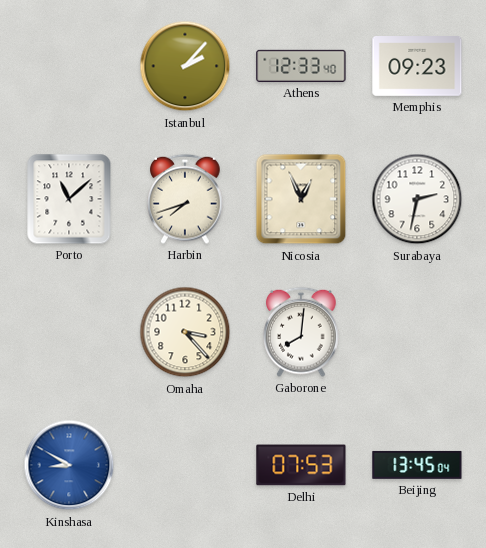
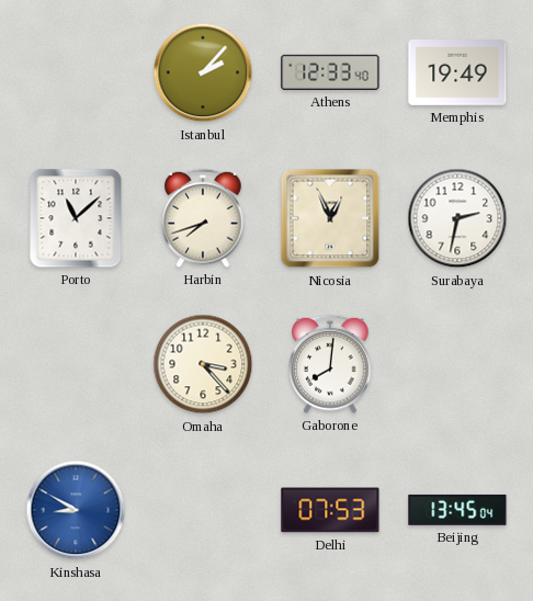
Memphis: 09:23 -> 19:49 (457, 73)
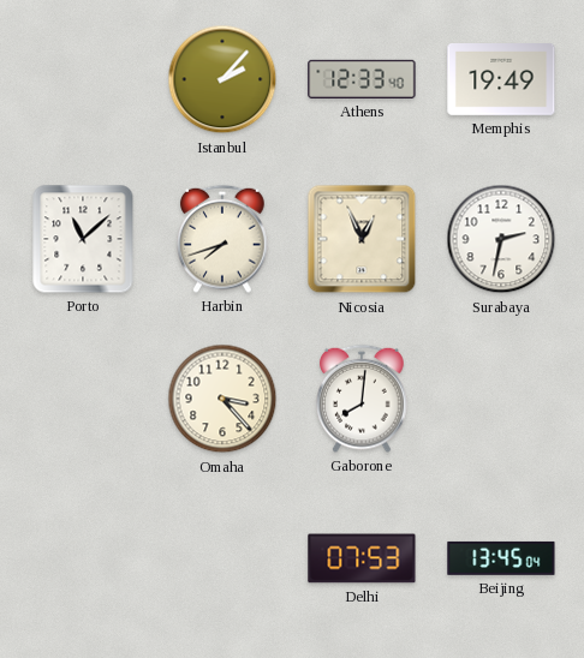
Kinshasa: 8:50 -> none (76, 510)
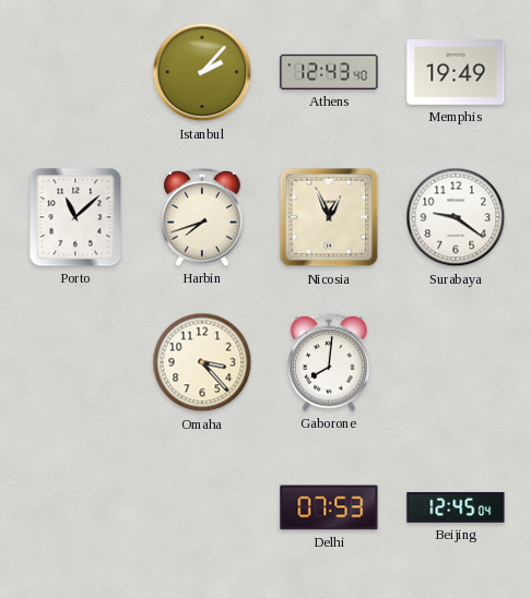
Athens: 12:33 -> 12:43 (329, 72)
Surabaya: 2:32 -> 9:21 (456, 217)
Beijing: 13:45 -> 12:45 (456, 507)
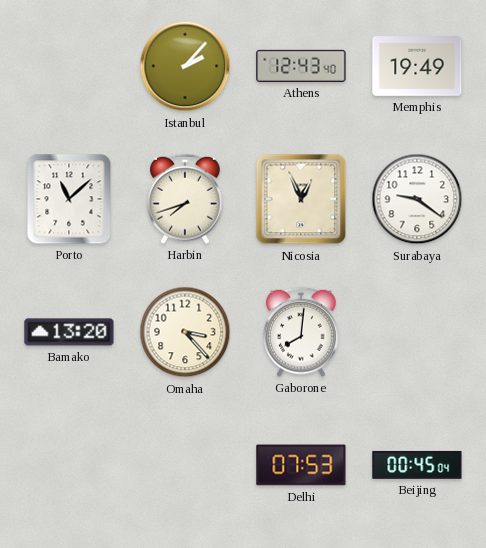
Bamako: none -> 13:20 (69, 332)
Beijing: 12:45 -> 00:45 (417, 465)
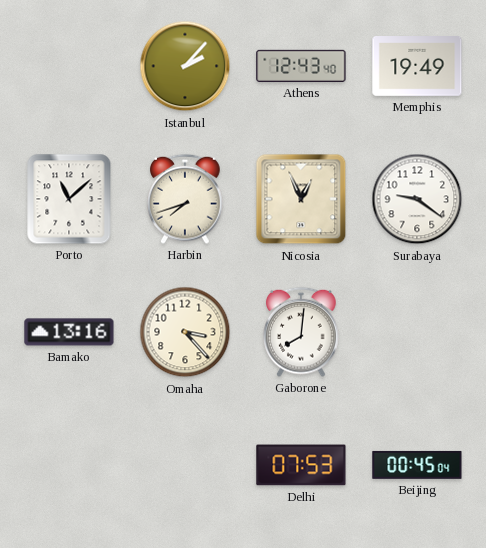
Bamako: 13:20 -> 13:16 (69, 332)
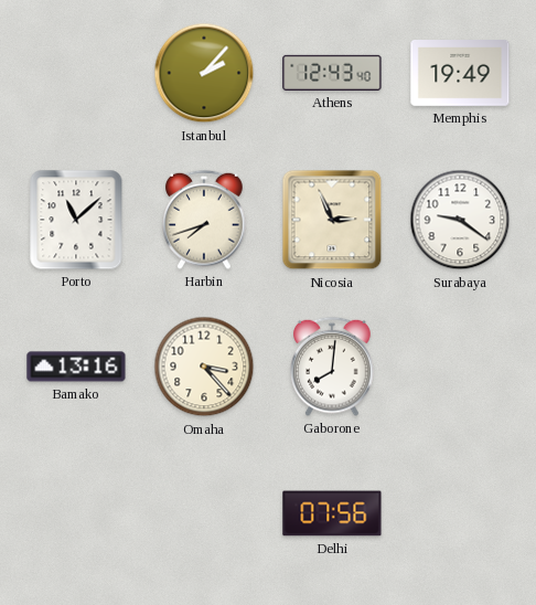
Nicosia: 12:56 -> 2:56 (332, 220)
Delhi: 07:53 -> 07:56 (332, 513)
Beijing: 00:45 -> none (417, 465)
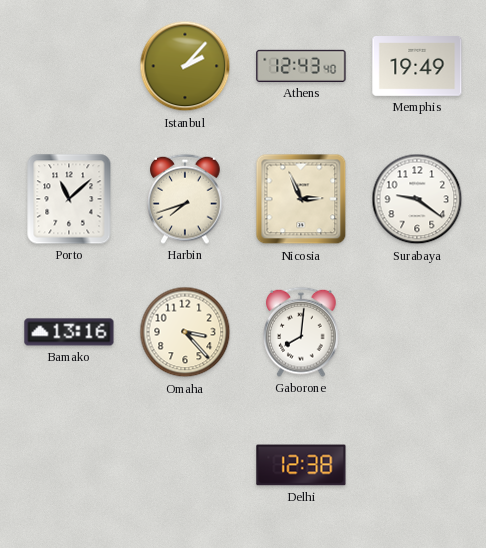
Delhi: 07:56 -> 12:38 (301, 465)
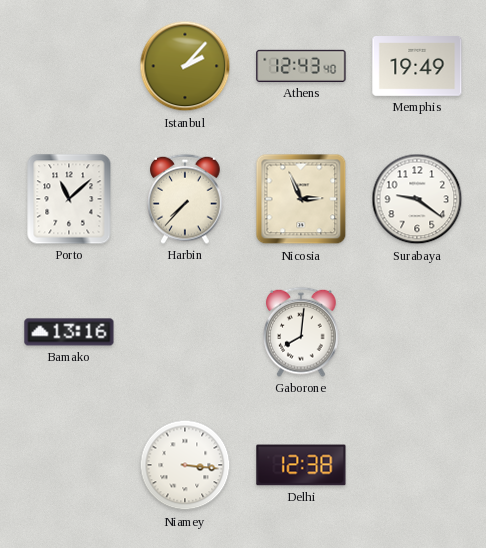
Harbin: 7:42 -> 7:37 (185, 199)
Omaha: 3:23 -> none (185, 332)
Niamey: none -> 3:16 (185, 465)
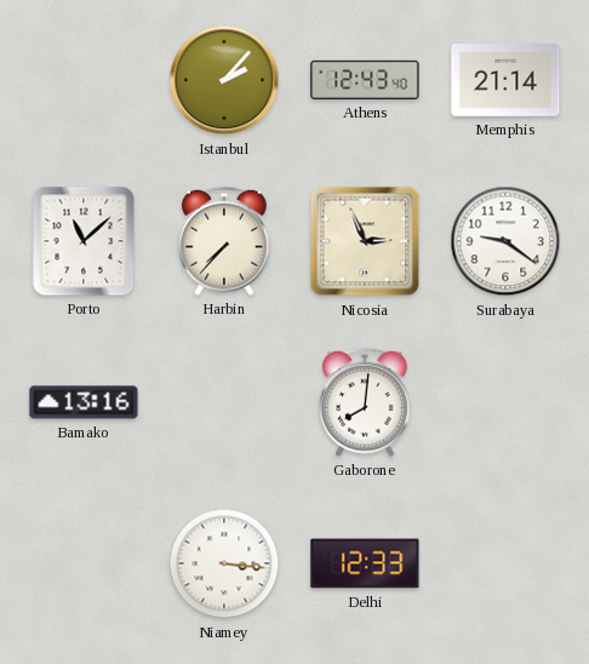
Memphis: 19:49 -> 21:14 (505, 81)
Delhi: 12:38 -> 12:33 (365, 563)
